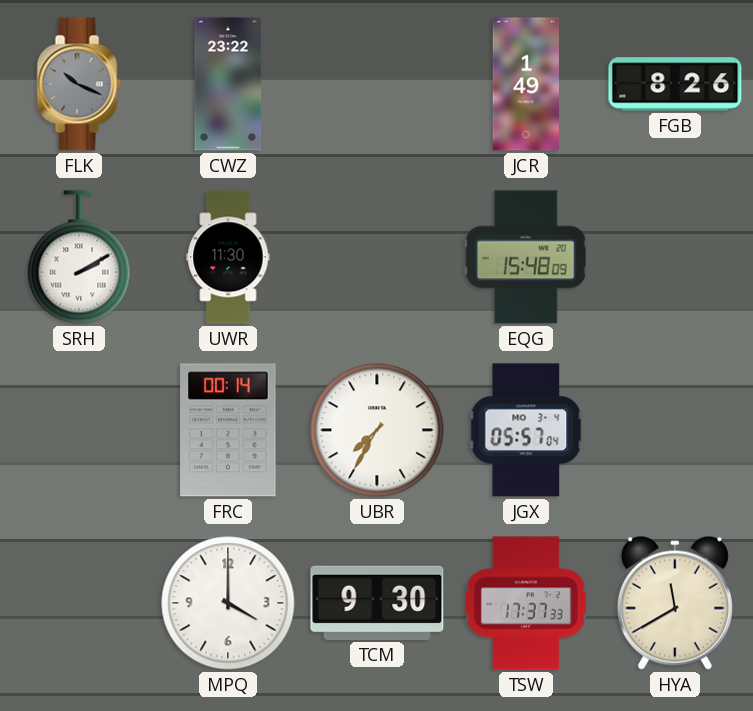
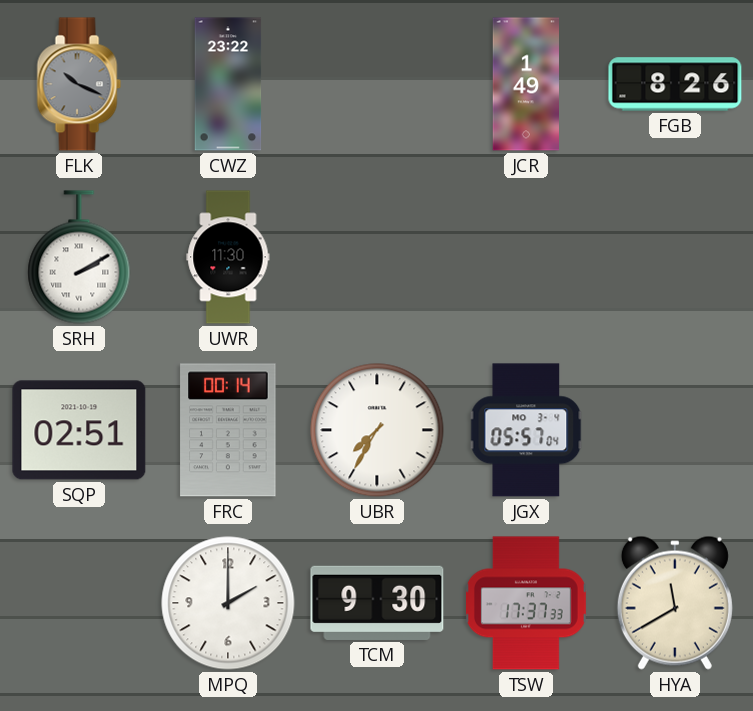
EQG: 15:48 -> none (526, 257)
SQP: none -> 02:51 (79, 430)
MPQ: 4:00 -> 2:00 (228, 603)
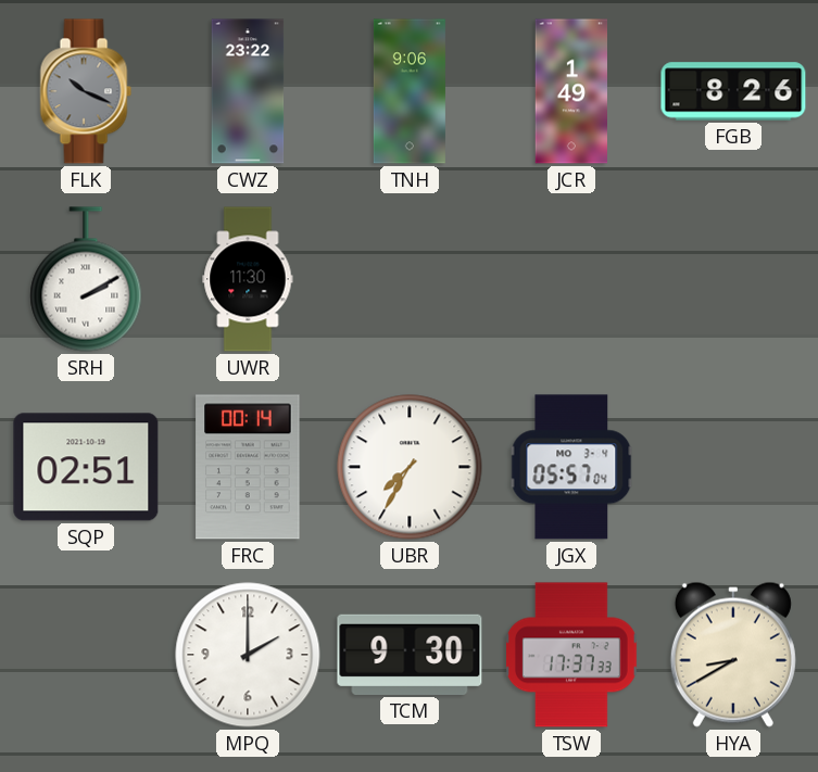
TNH: none -> 9:06 (410, 91)
HYA: 11:40 -> 8:40 (733, 655)
